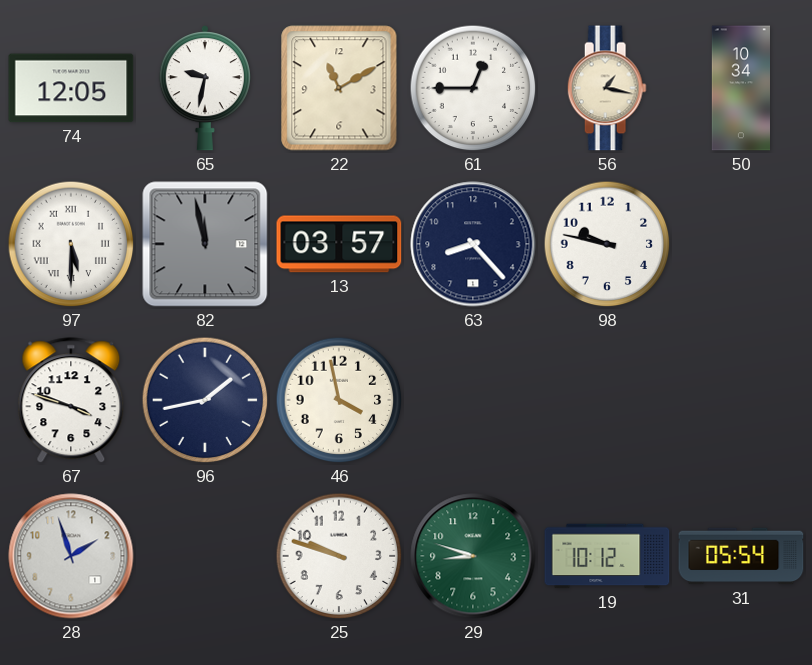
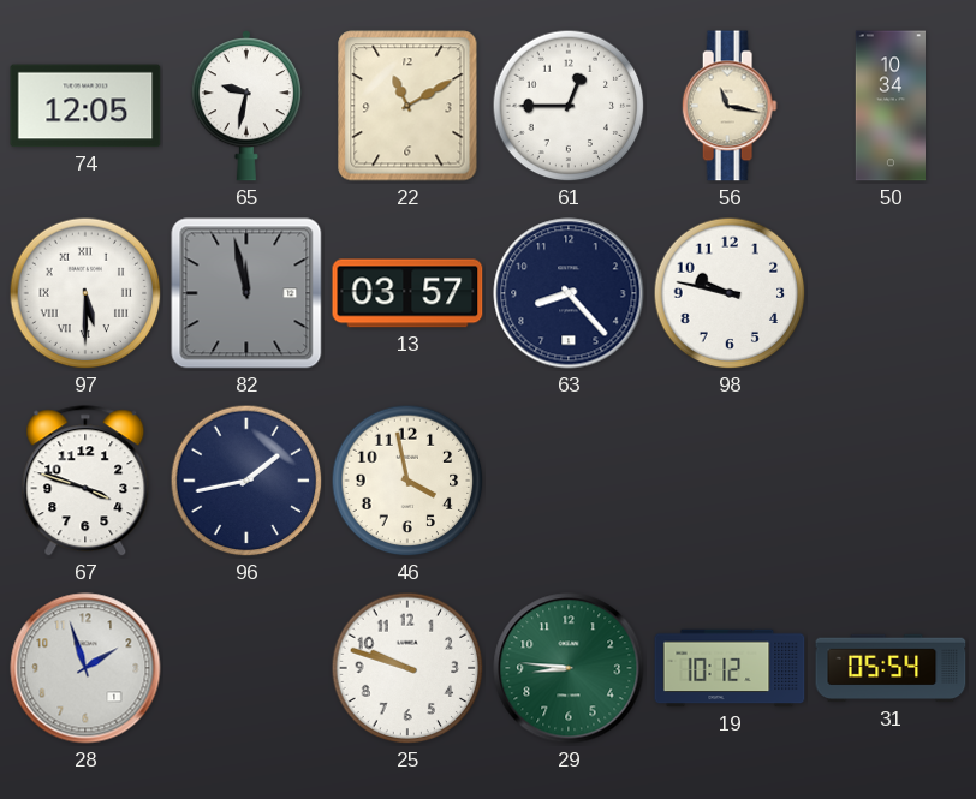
56: 1:17 -> 11:17 (730, 106)
29: 8:48 -> 8:46 (569, 668)
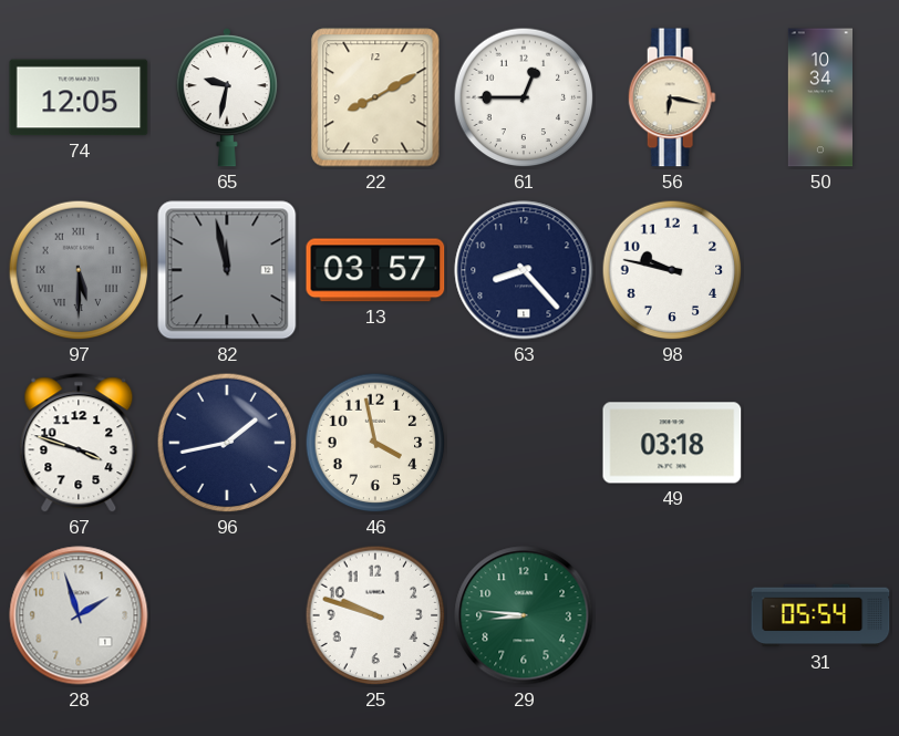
22: 11:10 -> 8:10 (375, 97)
56: 11:17 -> 6:17 (672, 97)
97 dial: white -> grey (79, 270)
49: none -> 03:18 (672, 443)
19: 10:12 -> none (730, 668)
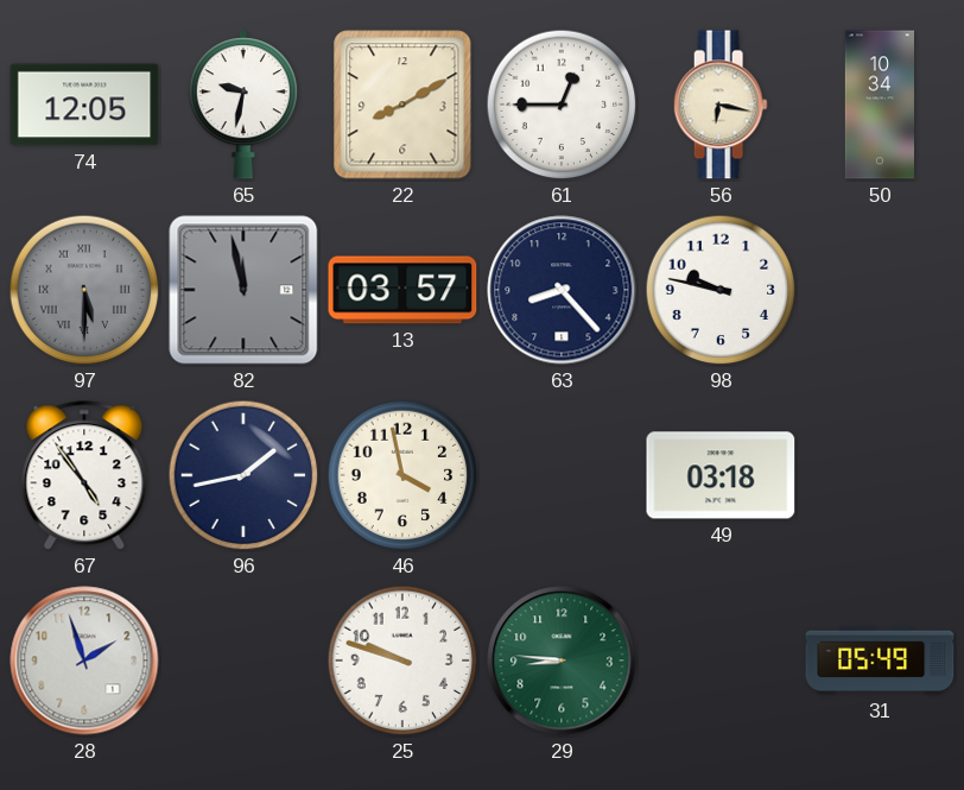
67: 3:48 -> 4:54 (84, 476)
31: 05:54 -> 05:49 (880, 661)
